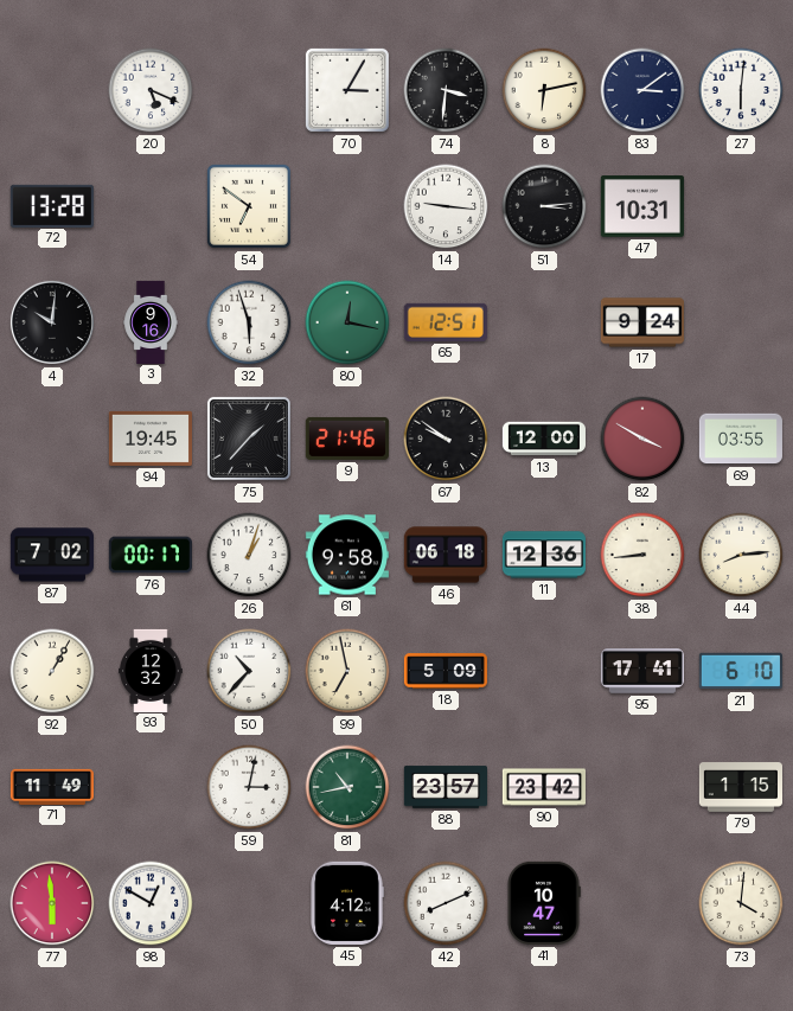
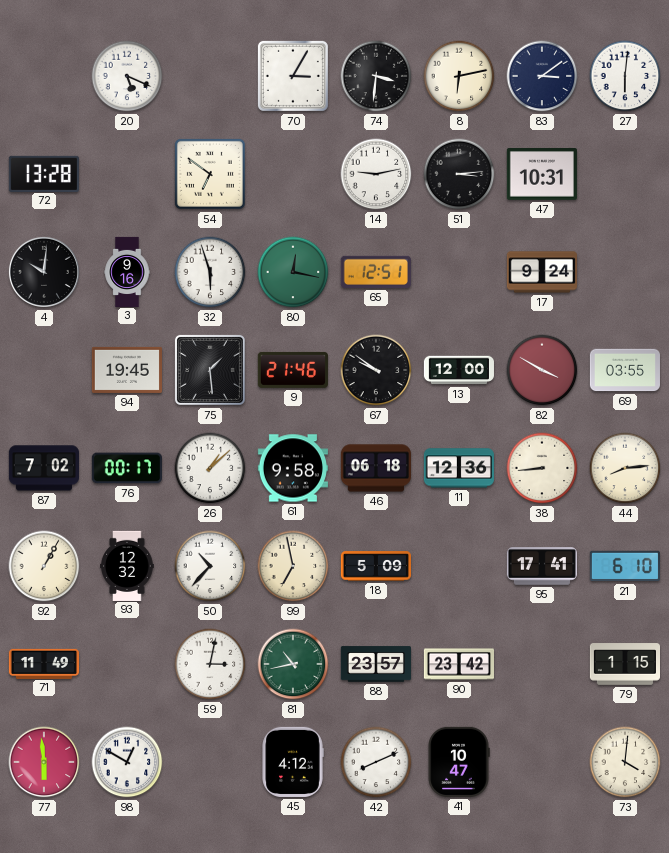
14: 9:16 -> 9:13 (376, 174)
75: 1:37 -> 1:29 (210, 370)
26: 1:03 -> 1:08 (210, 468)
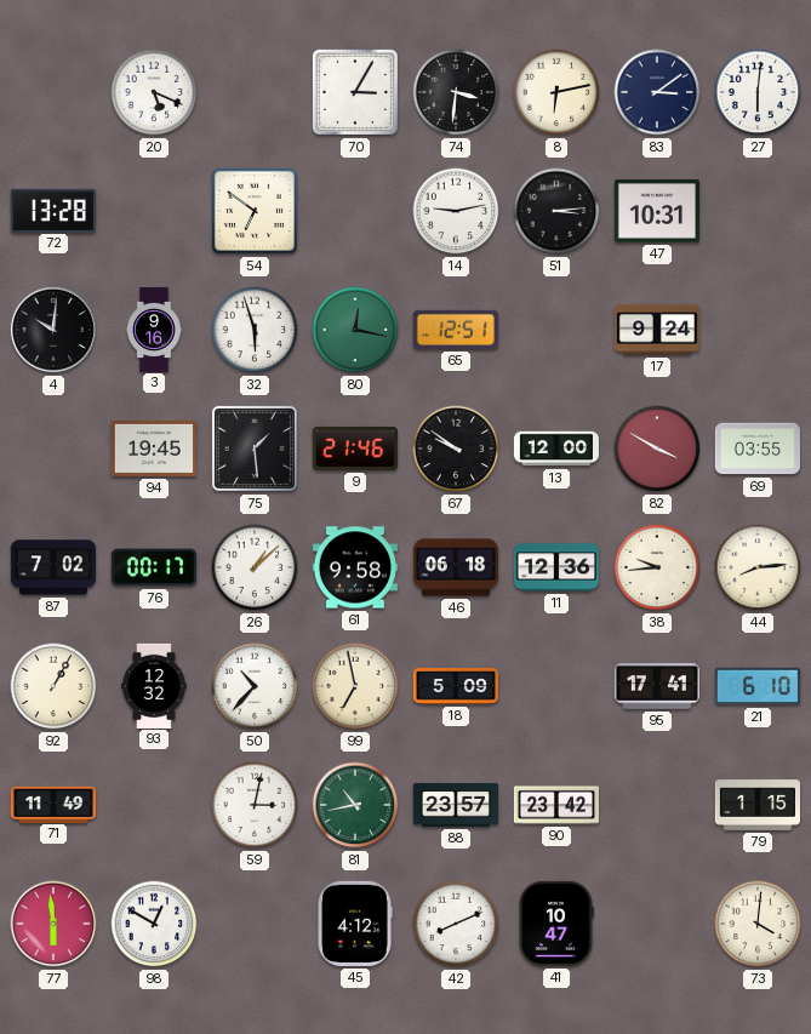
38: 8:44 -> 9:44 (657, 567)
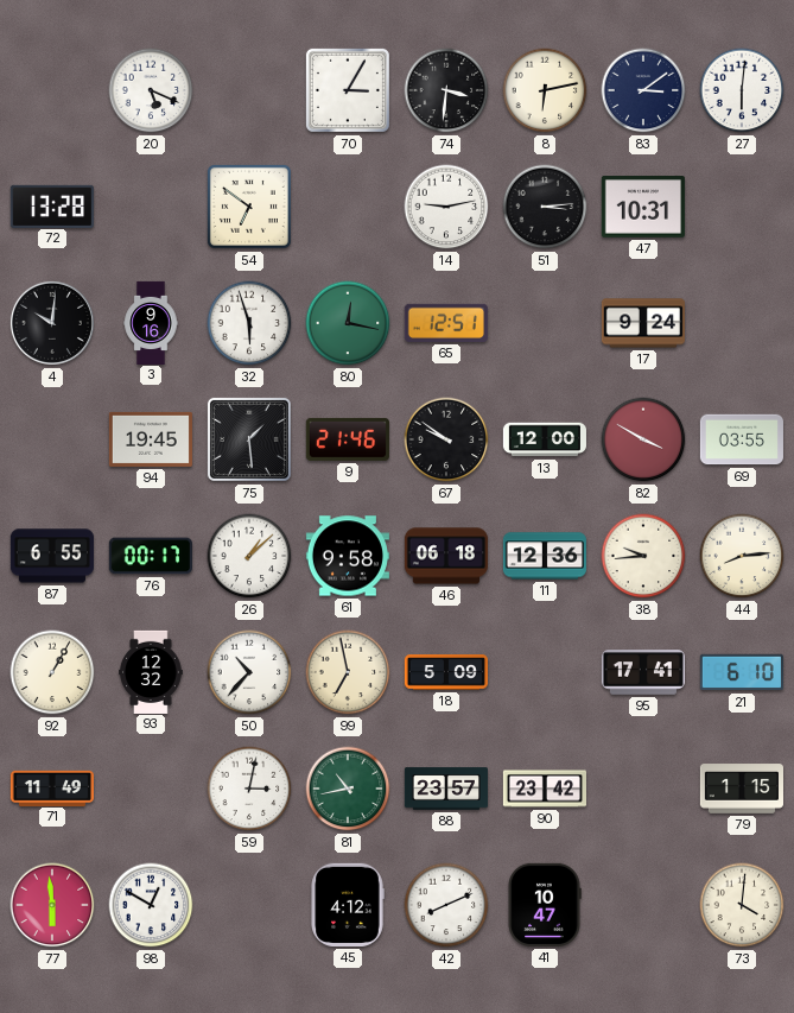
87: 7:02 -> 6:55 (52, 556)
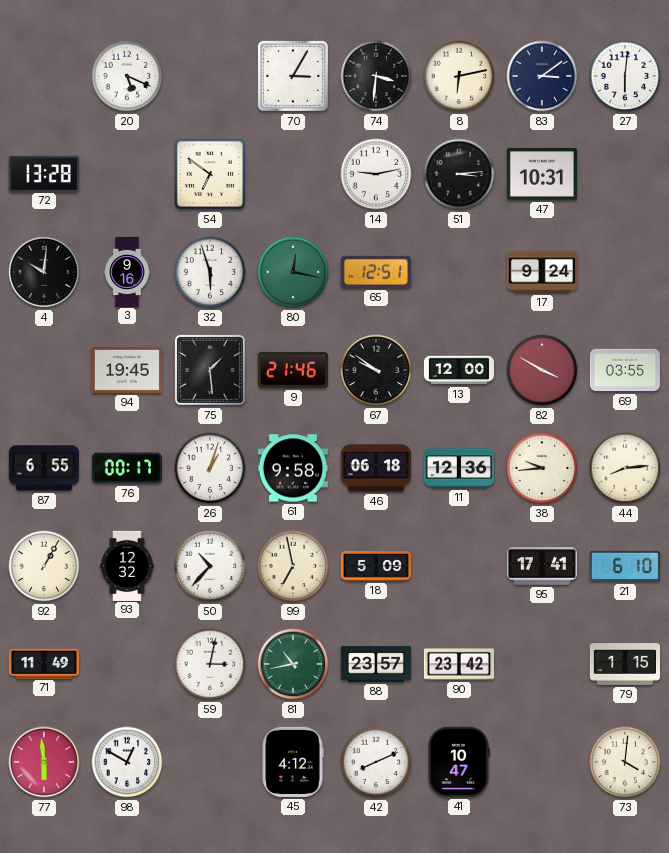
26: 1:08 -> 1:03 (210, 468)
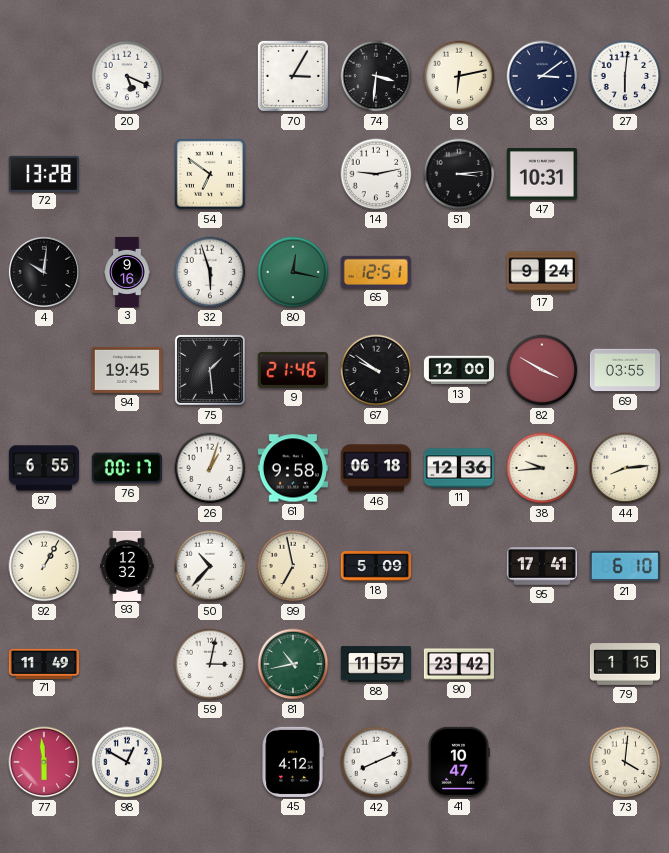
88: 23:57 -> 11:57 (375, 664)
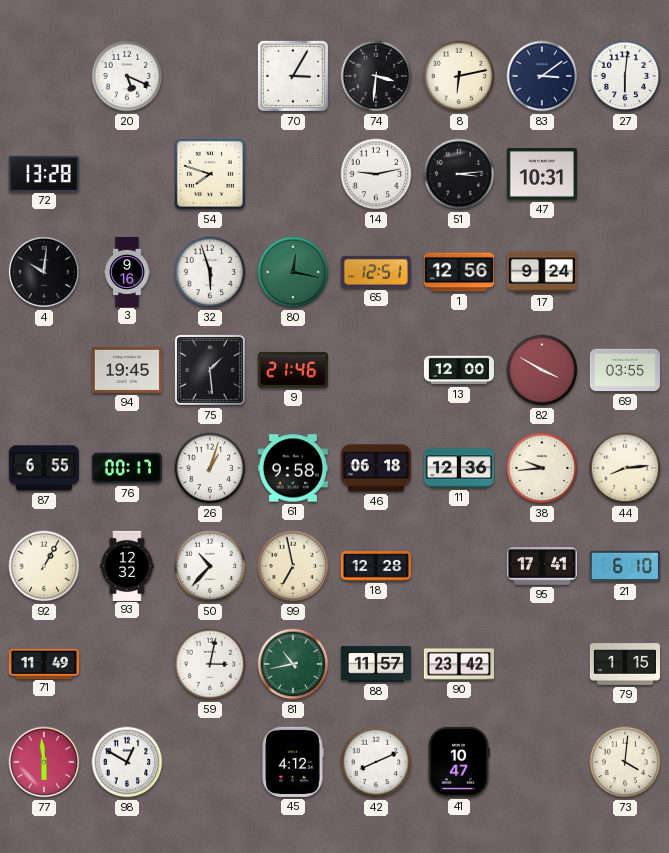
54: 6:51 -> 7:48 (210, 174)
1: none -> 12:56 (459, 272)
67: 9:51 -> none (376, 370)
18: 5:09 -> 12:28 (376, 566)
